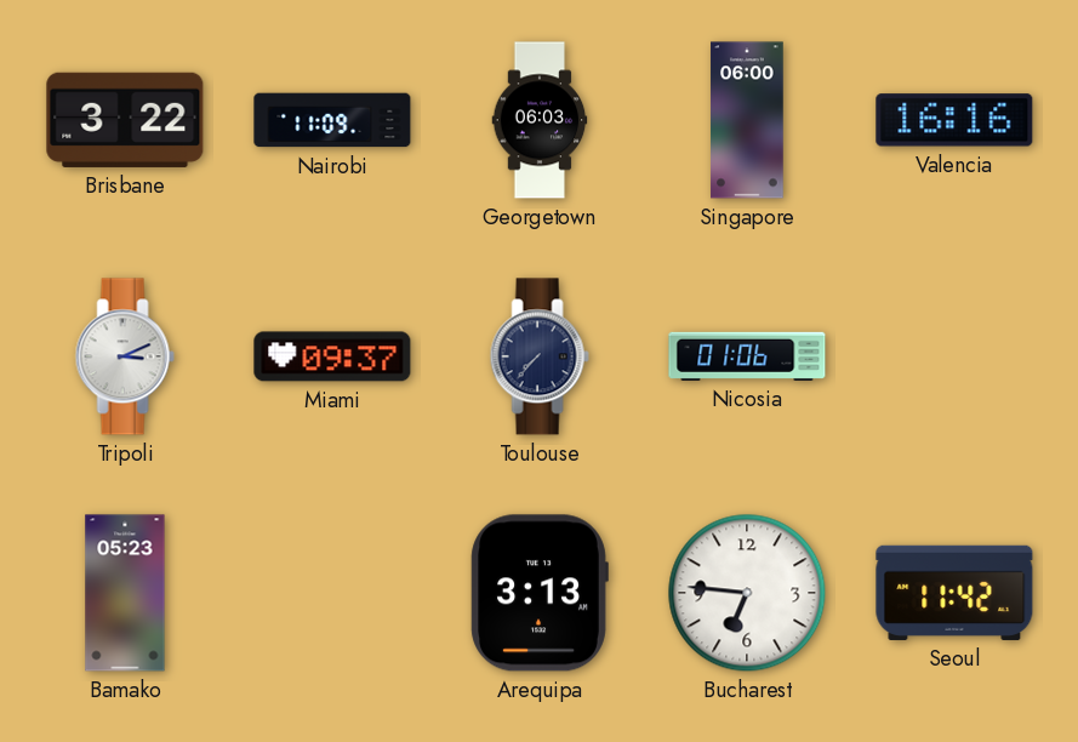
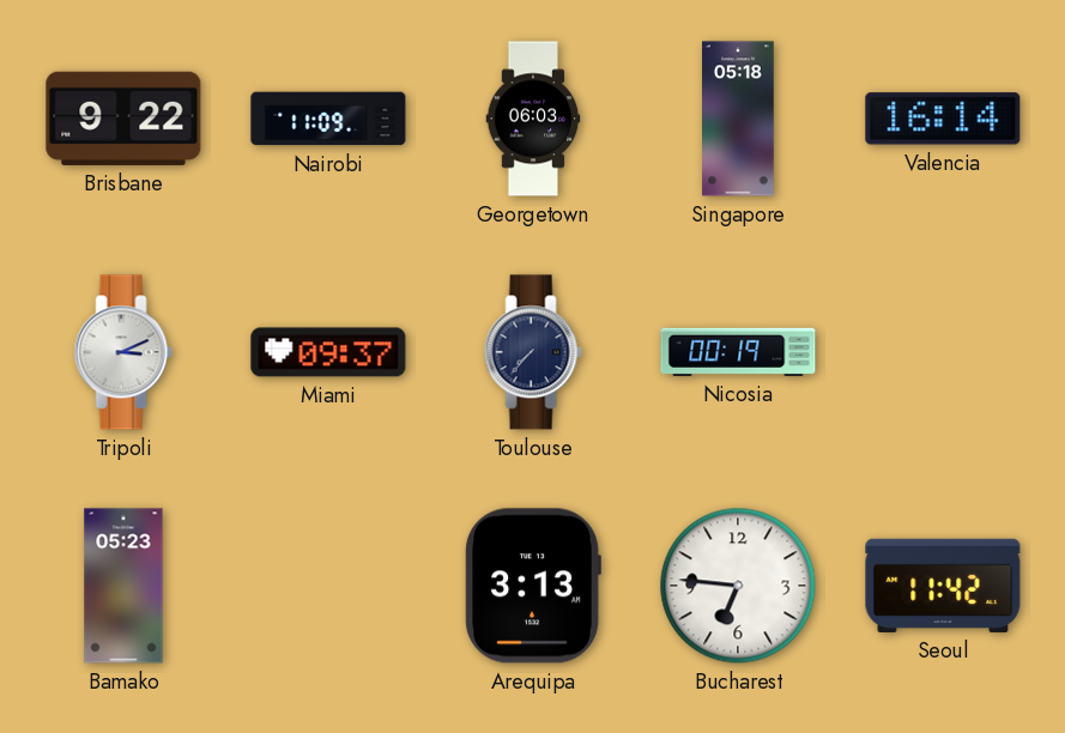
Brisbane: 3:22 -> 9:22 (123, 119)
Singapore: 06:00 -> 05:18 (738, 119)
Valencia: 16:16 -> 16:14 (943, 119)
Nicosia: 01:06 -> 00:19 (738, 352)
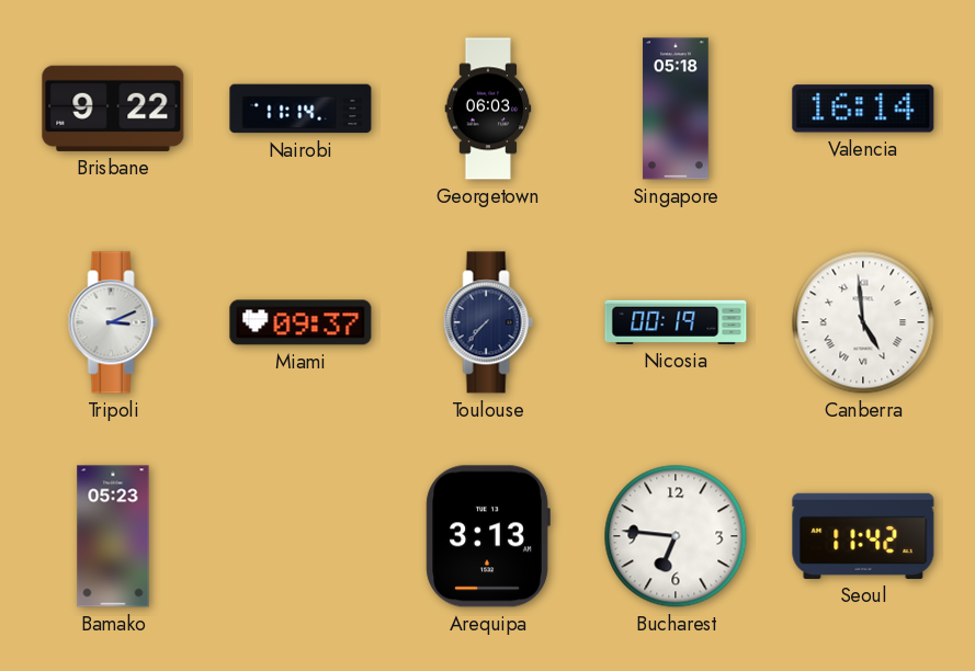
Nairobi: 11:09 -> 11:14 (301, 109)
Canberra: none -> 4:59 (863, 322)
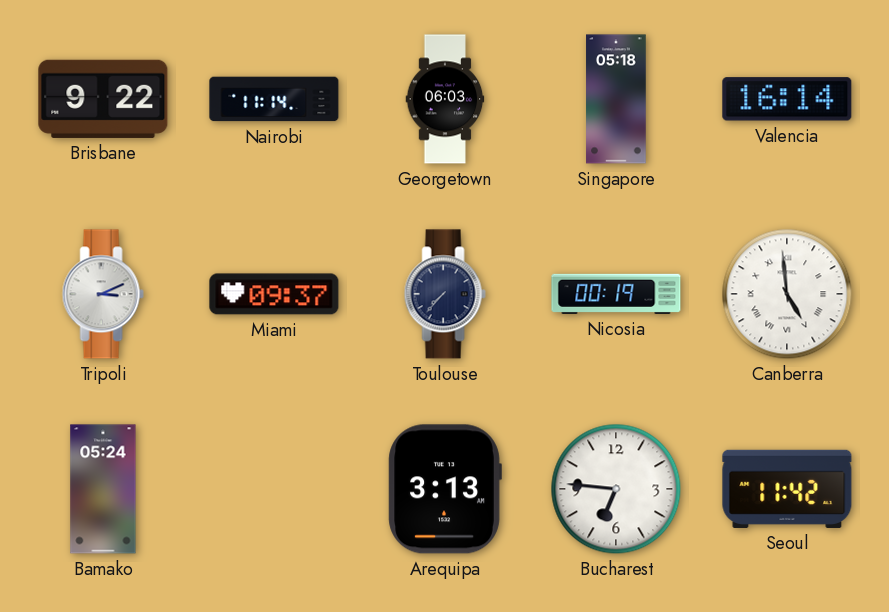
Bamako: 05:23 -> 05:24 (103, 489)
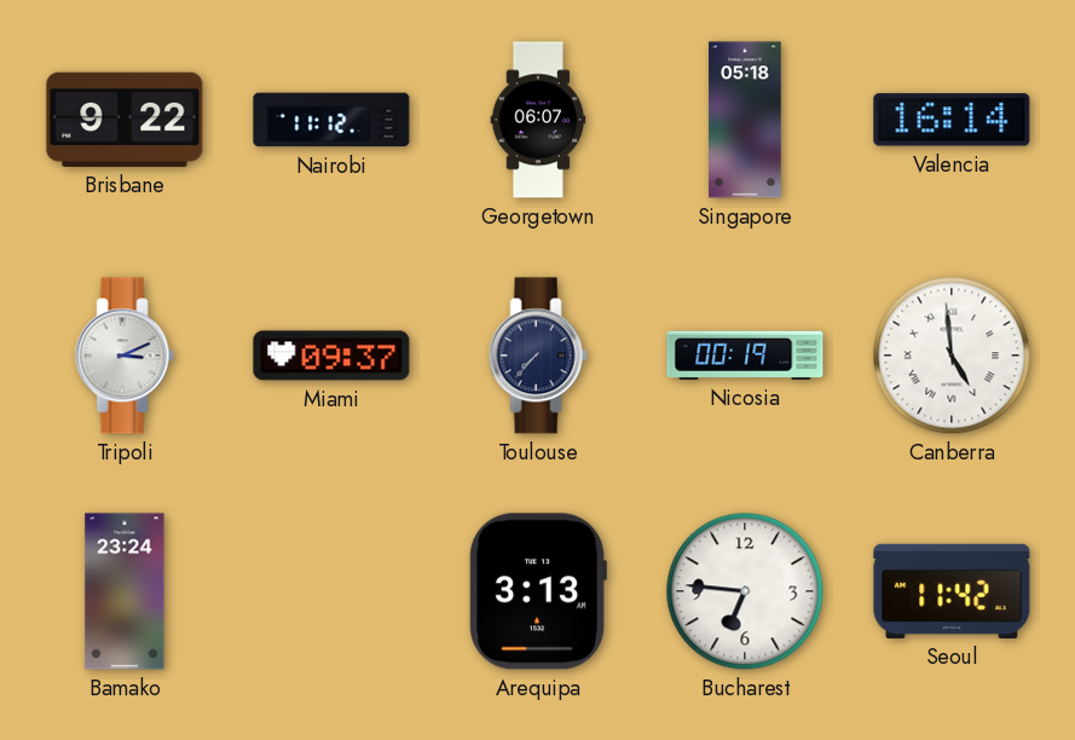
Nairobi: 11:14 -> 11:12 (331, 120)
Georgetown: 06:03 -> 06:07 (538, 120)
Bamako: 05:24 -> 23:24 (125, 591)
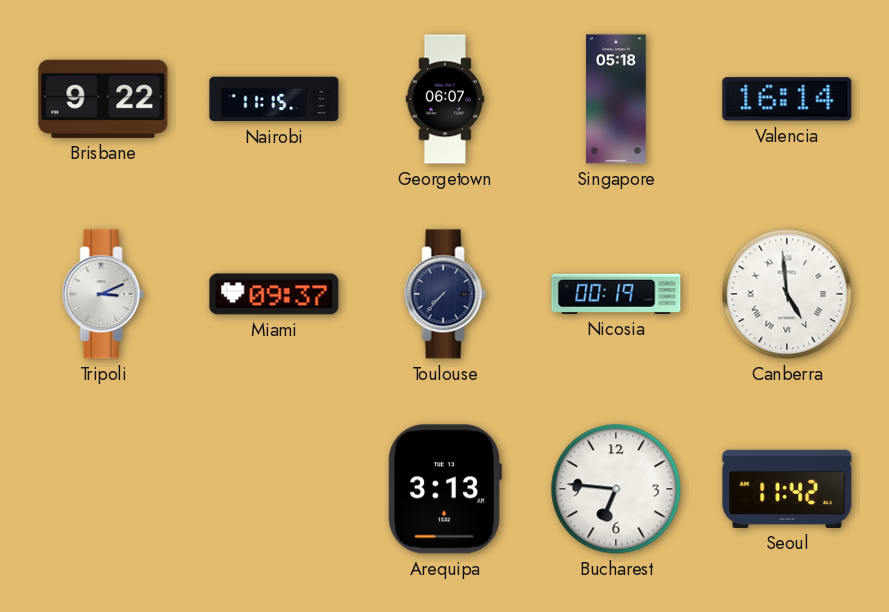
Nairobi: 11:12 -> 11:15 (274, 99)
Bamako: 23:24 -> none (125, 591)
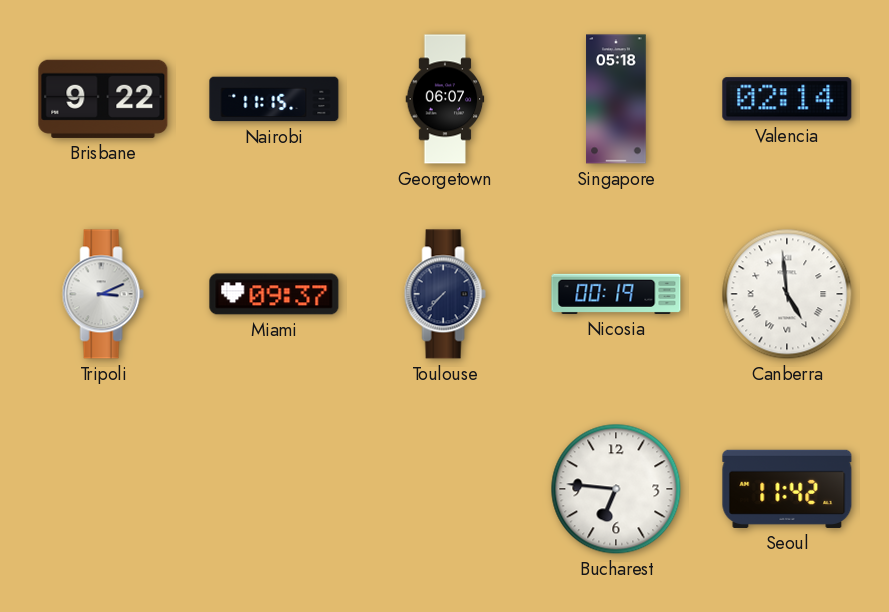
Valencia: 16:14 -> 02:14 (787, 99)
Arequipa: 3:13 -> none (445, 489)
